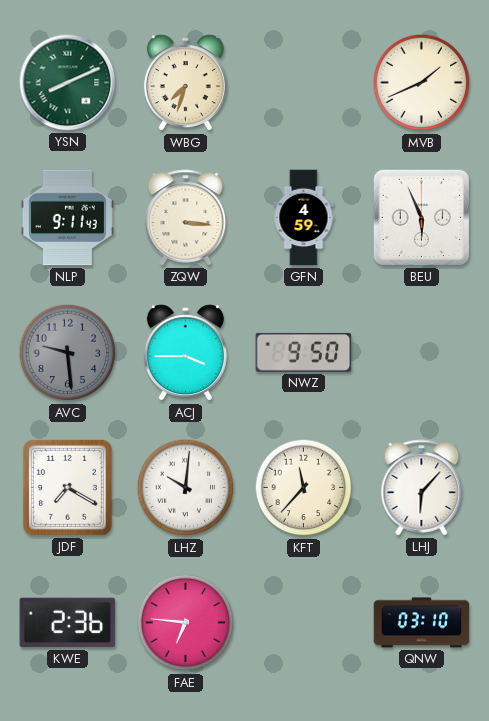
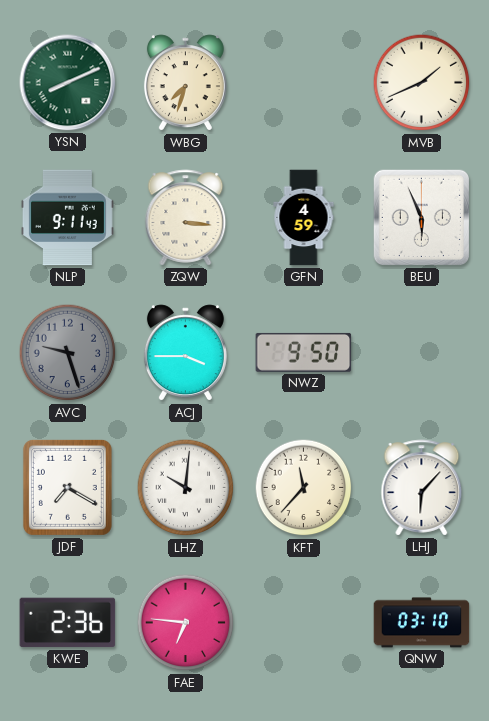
AVC: 9:29 -> 9:27 (68, 353)
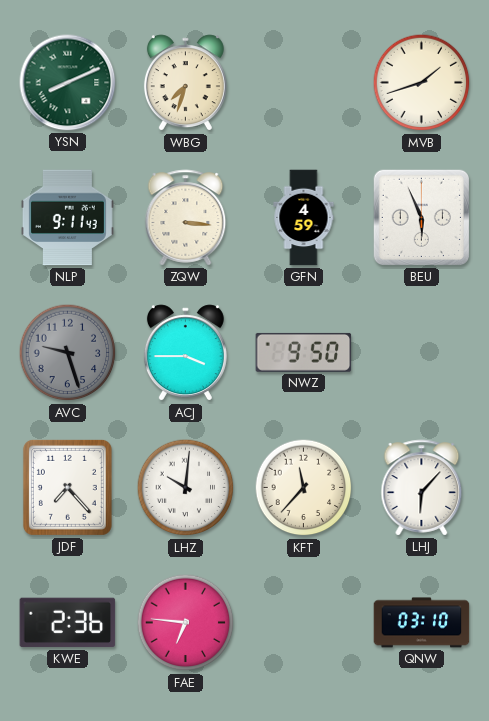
MVB: 1:41 -> 1:42 (422, 83)
JDF: 7:20 -> 7:23 (67, 487)
